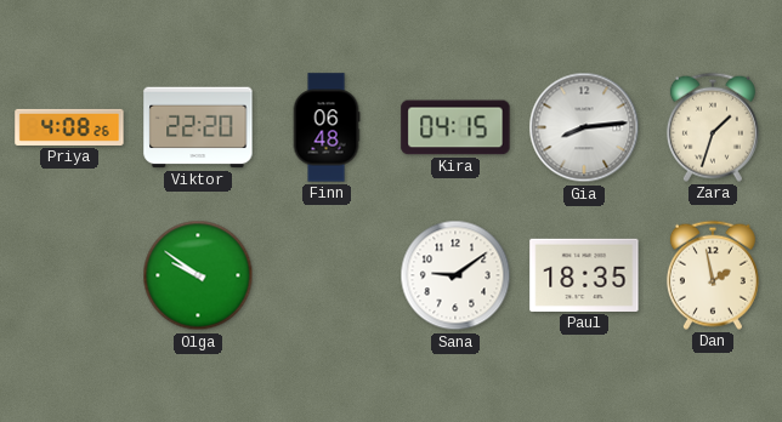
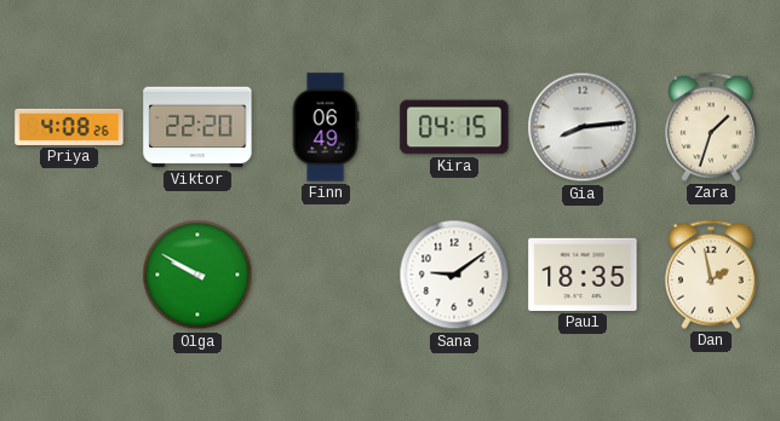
Finn: 06:48 -> 06:49 (326, 127)
Olga: 9:51 -> 9:50 (197, 275)
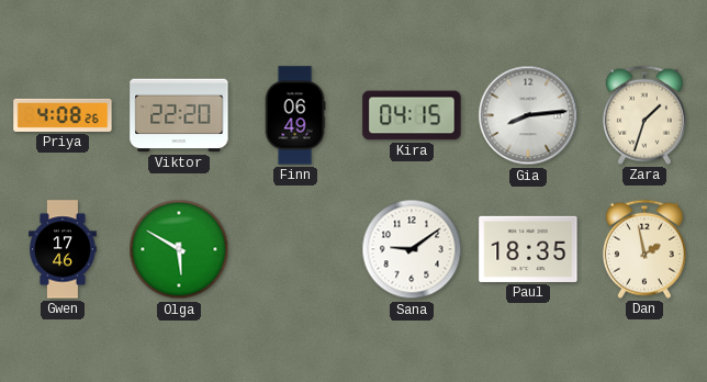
Gwen: none -> 17:46 (63, 249)
Olga: 9:50 -> 5:50 (179, 249)
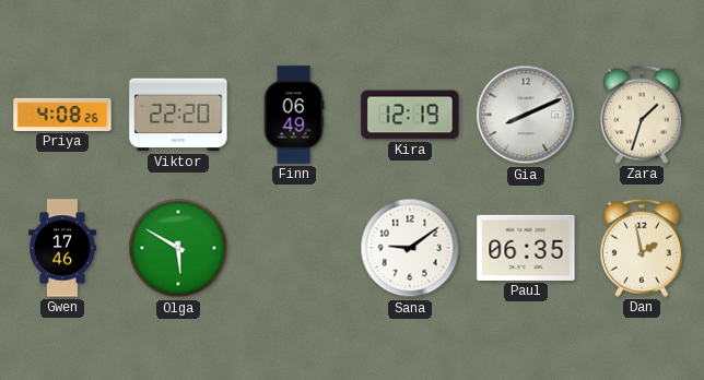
Kira: 04:15 -> 12:19 (410, 115)
Gia: 8:14 -> 8:11 (526, 115)
Paul: 18:35 -> 06:35 (526, 248)
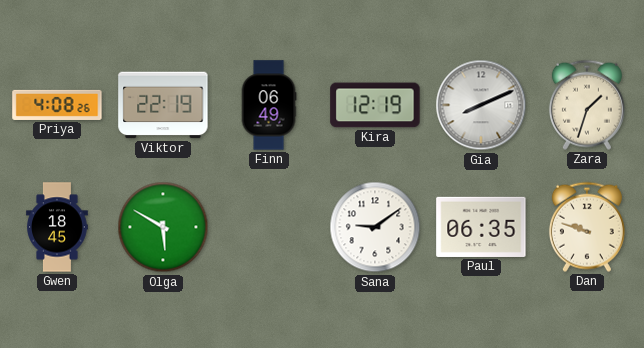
Viktor: 22:20 -> 22:19 (163, 105)
Gwen: 17:46 -> 18:45 (57, 227)
Dan: 1:58 -> 9:48 (587, 227)
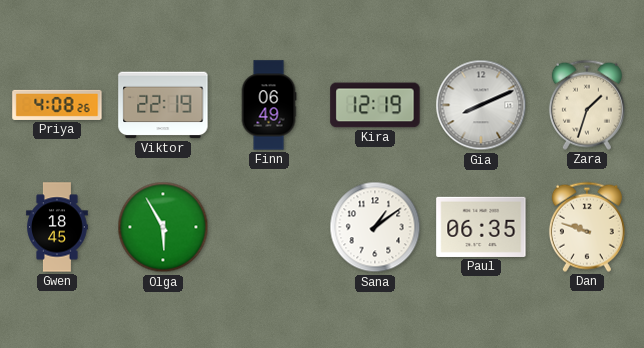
Olga: 5:50 -> 5:55 (163, 227)
Sana: 9:09 -> 1:09 (375, 227)
